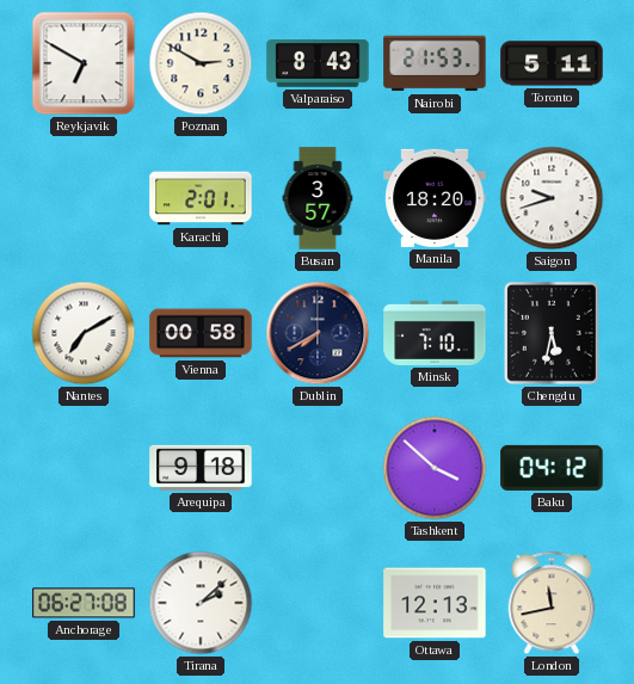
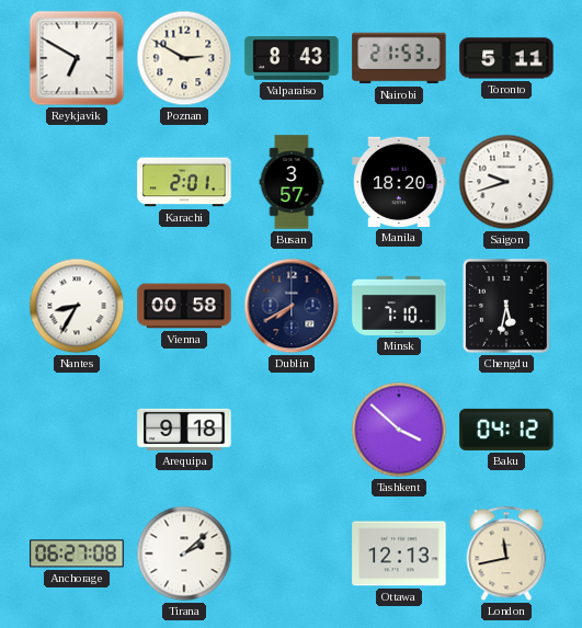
Nantes: 7:10 -> 8:35 (77, 306)
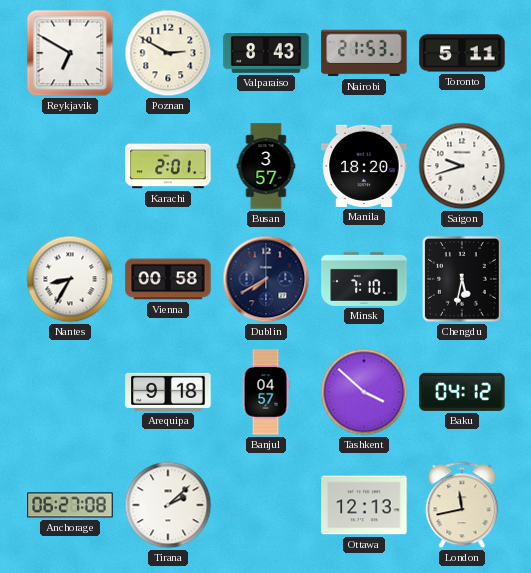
Banjul: none -> 04:57 (266, 392)
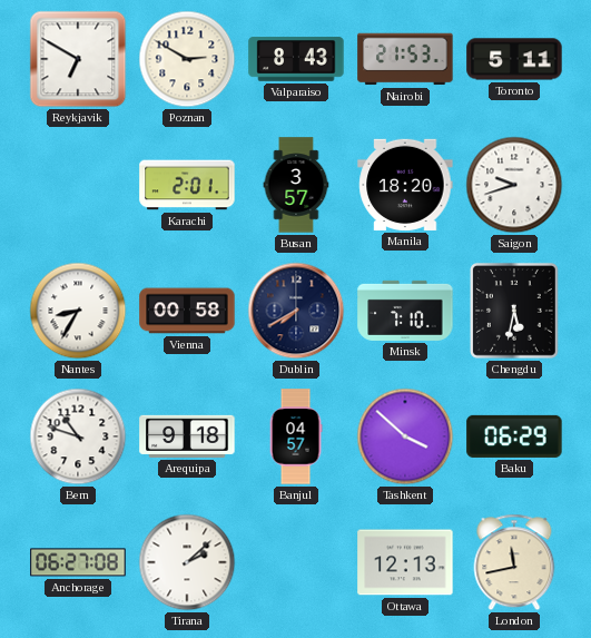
Bern: none -> 10:48 (78, 436)
Baku: 04:12 -> 06:29 (514, 436)
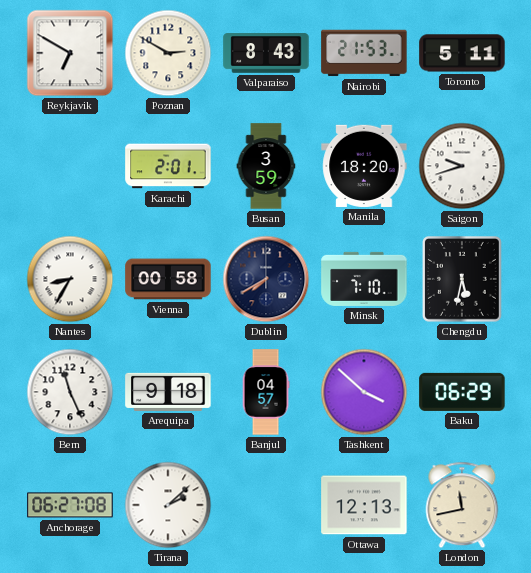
Busan: 3:57 -> 3:59 (266, 166)
Bern: 10:48 -> 11:26 (70, 392)
